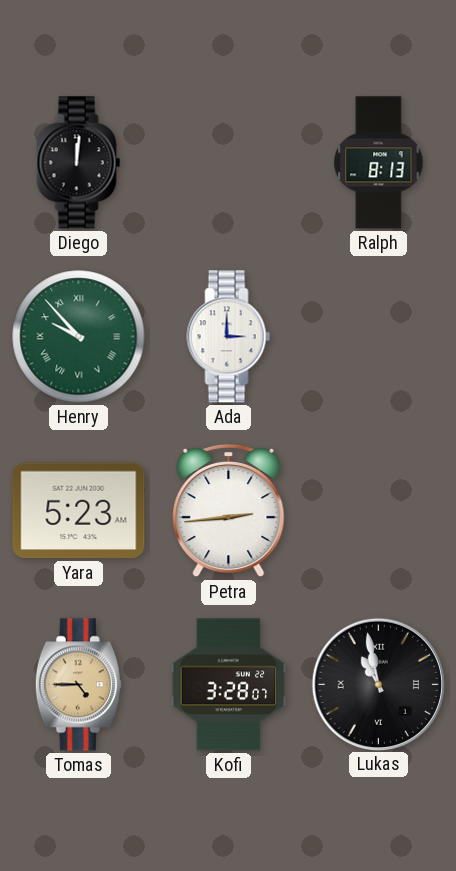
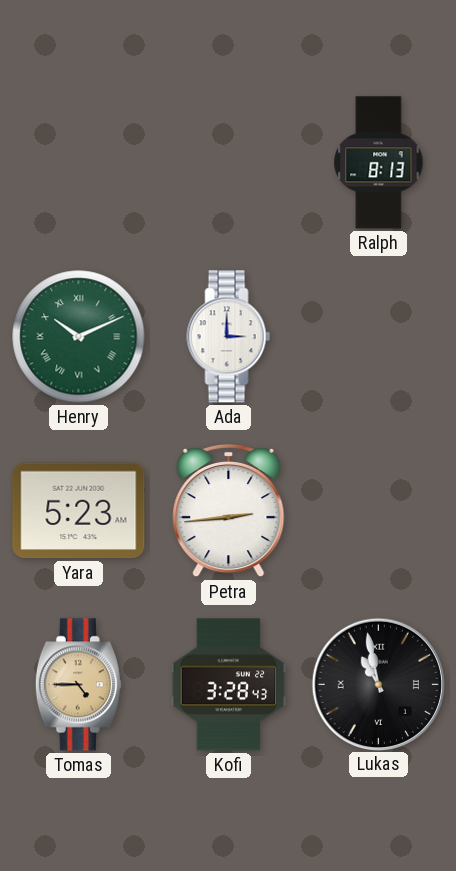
Diego: 12:01 -> none (79, 163)
Henry: 9:53 -> 10:11 (79, 337)
Kofi: 3:28:07 -> 3:28:43 (229, 685)
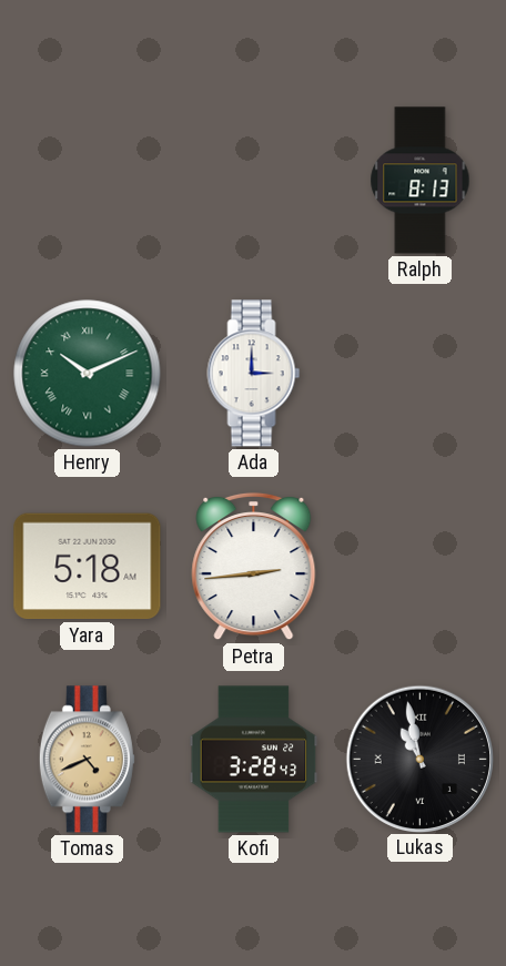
Yara: 5:23 -> 5:18 (88, 567)
Tomas: 4:45 -> 4:41 (87, 760)
